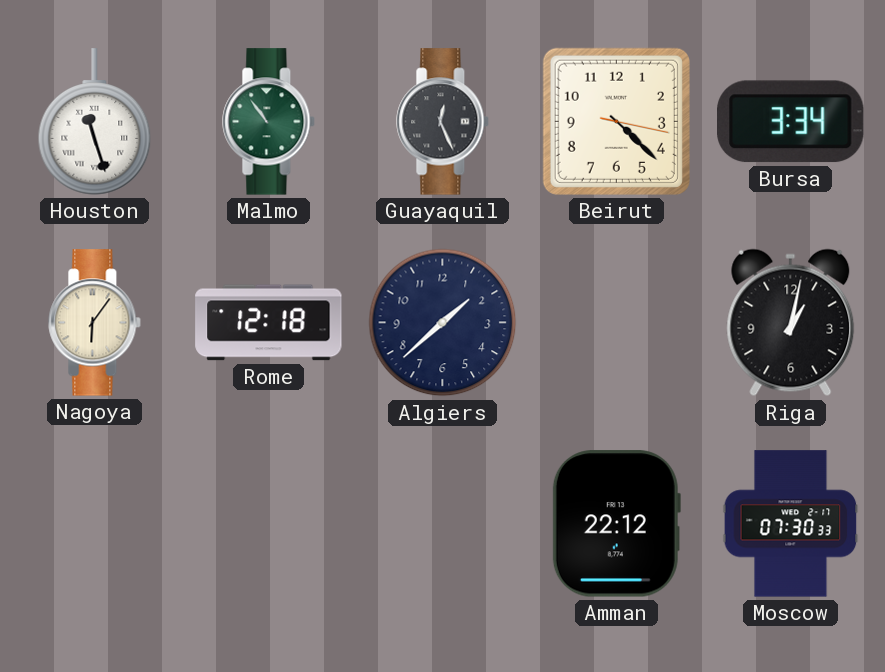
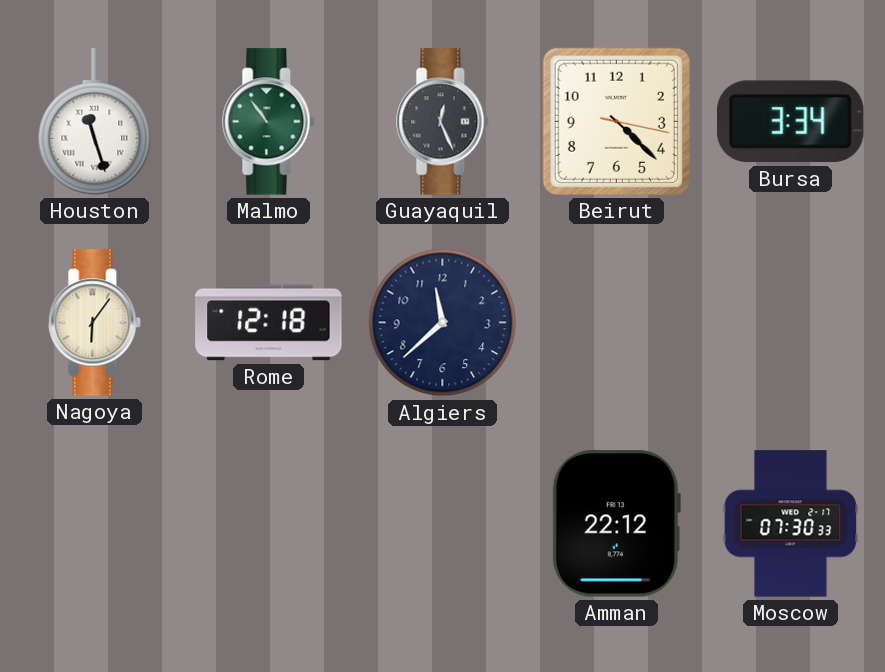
Algiers: 1:38 -> 11:38 (443, 323)
Riga: 1:02 -> none (791, 323)
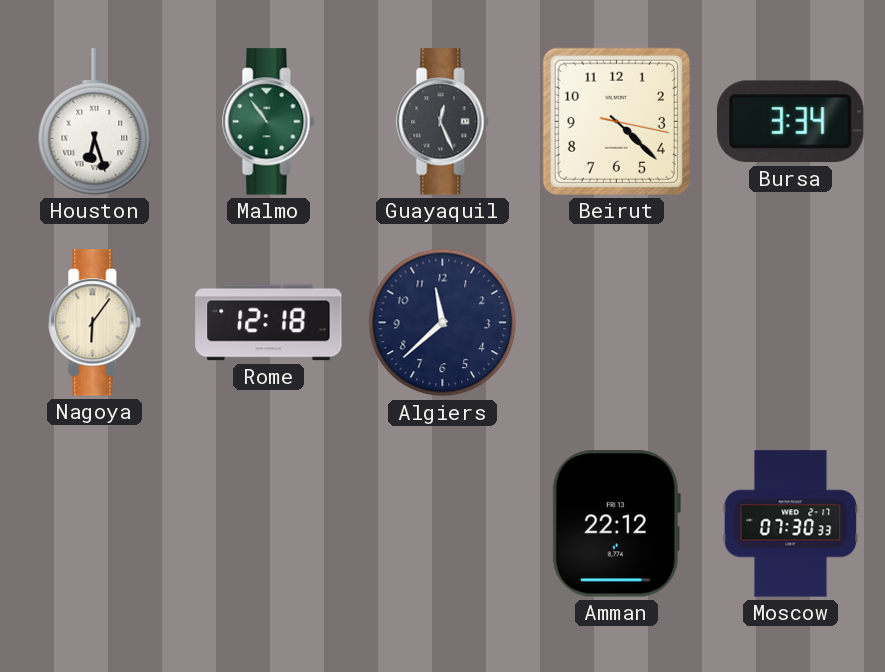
Houston: 11:27 -> 6:27 (95, 122)
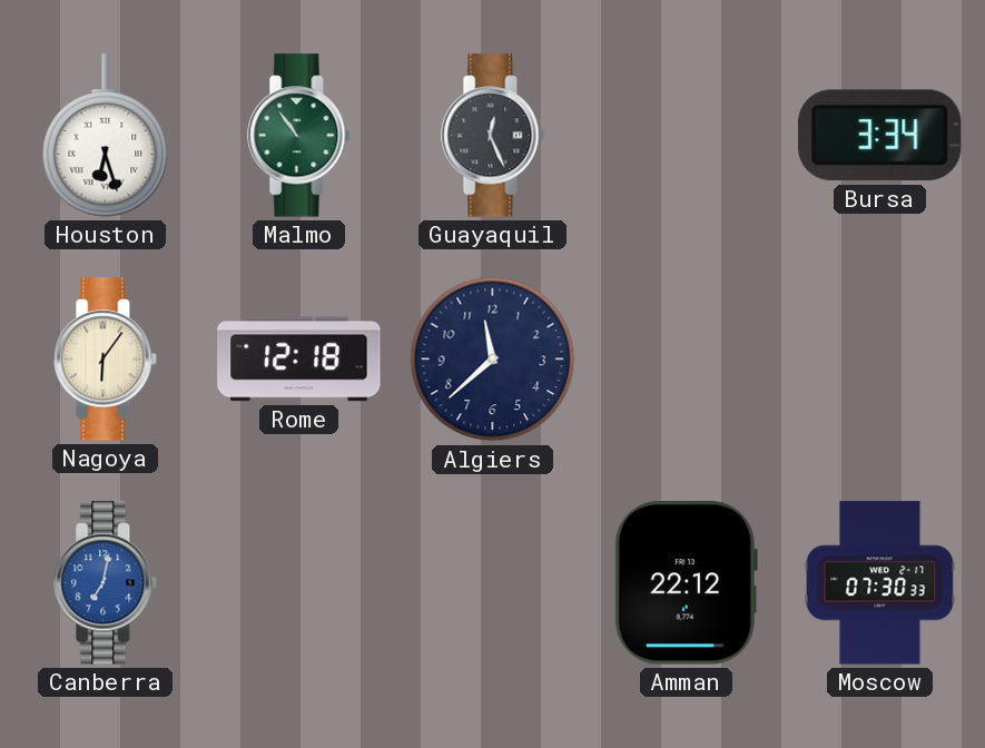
Beirut: 4:22 -> none (616, 121)
Canberra: none -> 7:02 (106, 583)
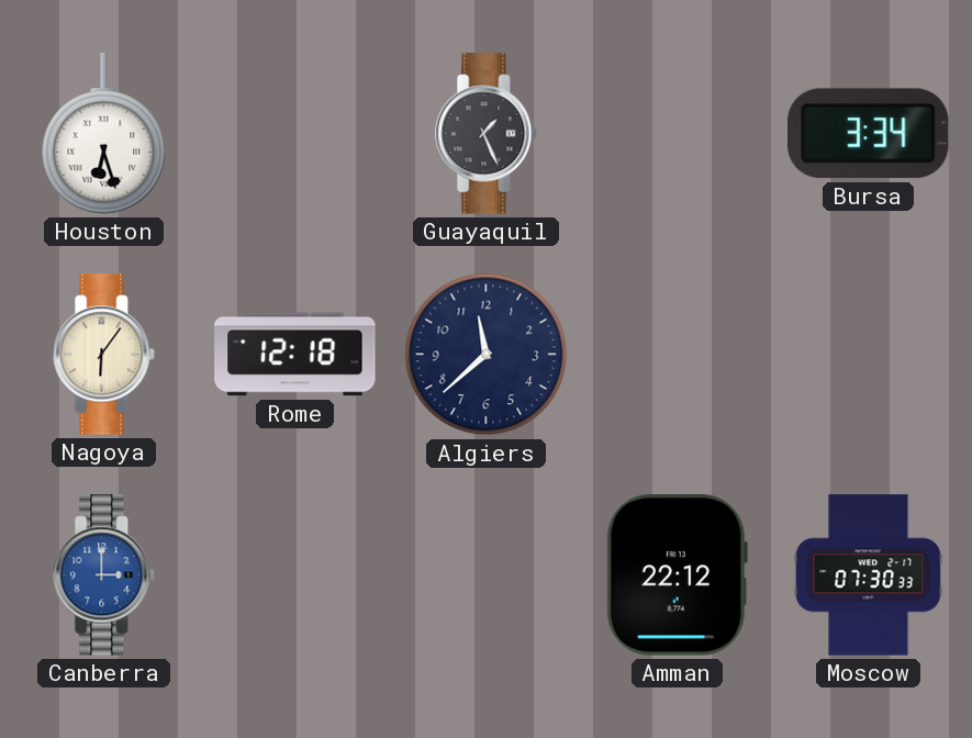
Malmo: 10:54 -> none (299, 136)
Guayaquil: 12:26 -> 1:26 (487, 134)
Canberra: 7:02 -> 3:00 (104, 575)
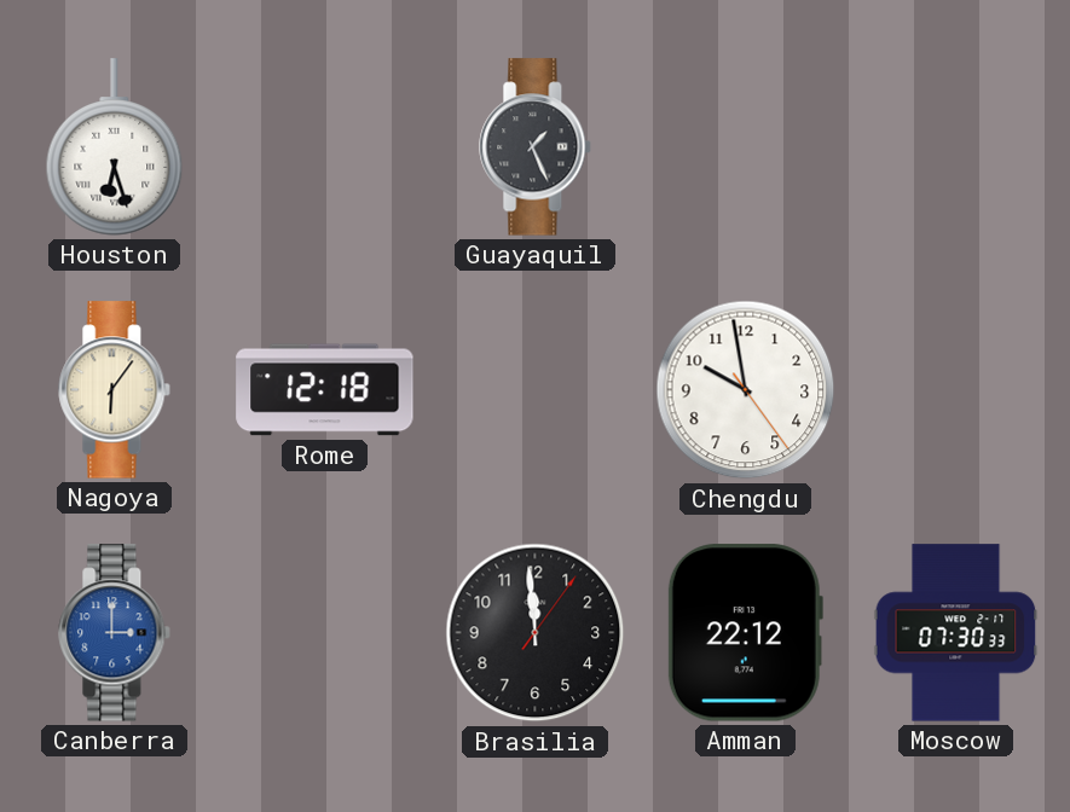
Bursa: 3:34 -> none (869, 134)
Algiers: 11:38 -> none (487, 355)
Chengdu: none -> 9:58 (746, 390)
Brasilia: none -> 11:59 (536, 633)
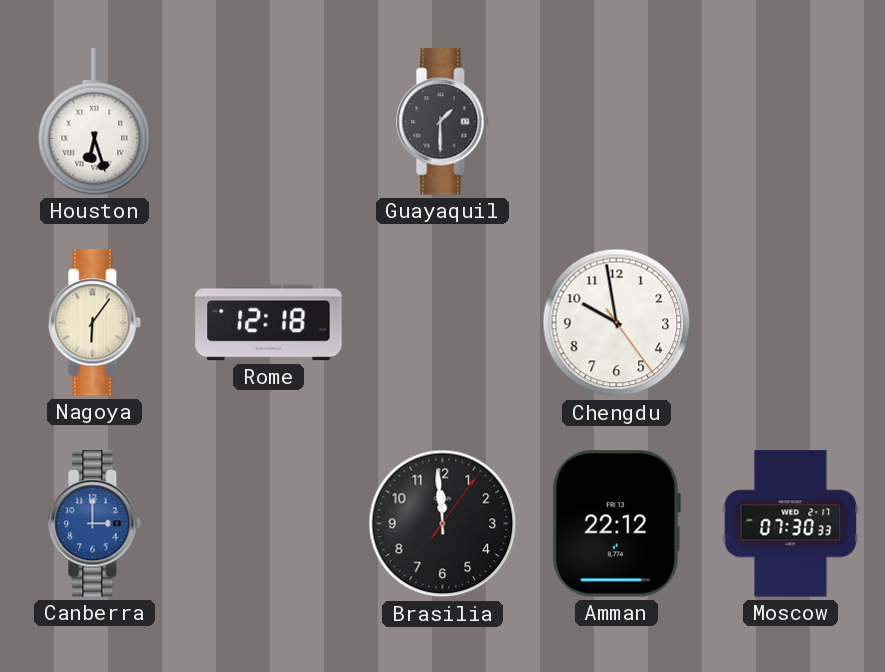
Guayaquil: 1:26 -> 1:30 (443, 122)
